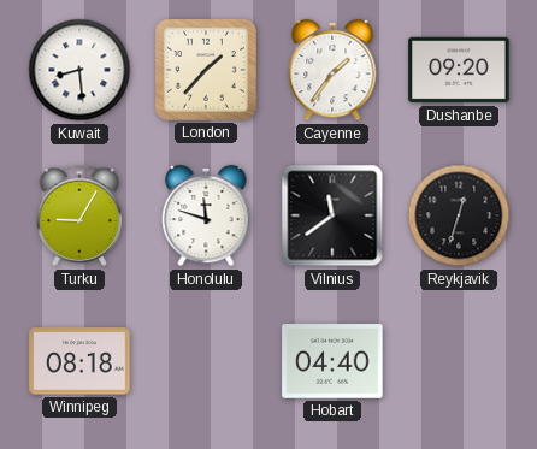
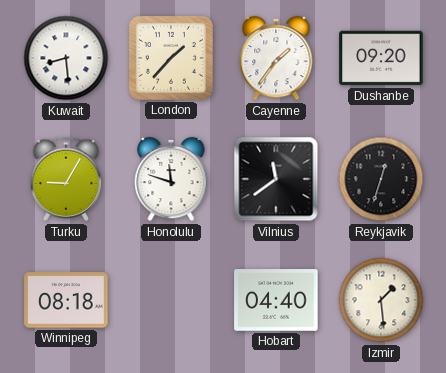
Izmir: none -> 1:29 (381, 300)
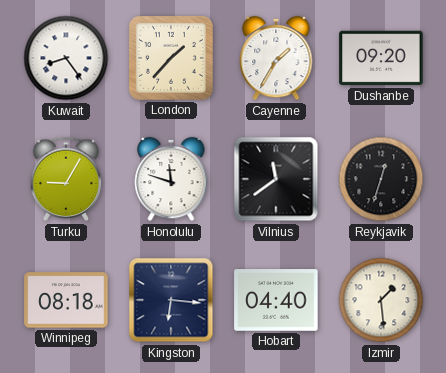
Kuwait: 8:29 -> 8:24 (66, 58)
Cayenne: 1:36 -> 1:35 (276, 58)
Kingston: none -> 6:16 (171, 300)
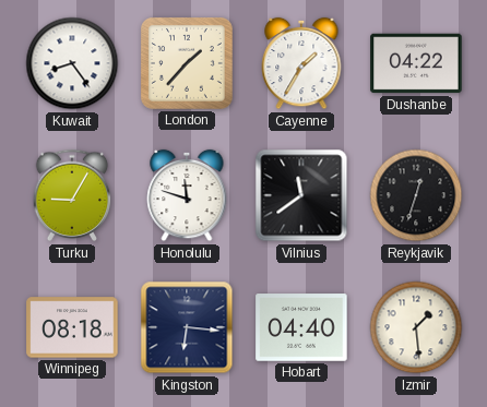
Dushanbe: 09:20 -> 04:22 (416, 63)
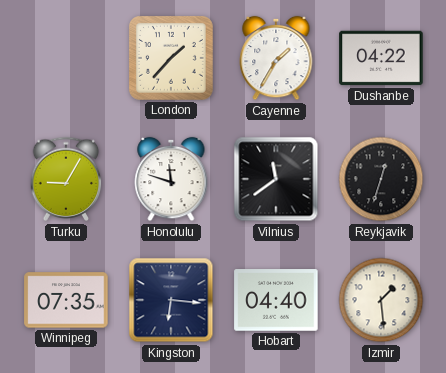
Kuwait: 8:24 -> none (72, 63)
Winnipeg: 08:18 -> 07:35 (66, 300)
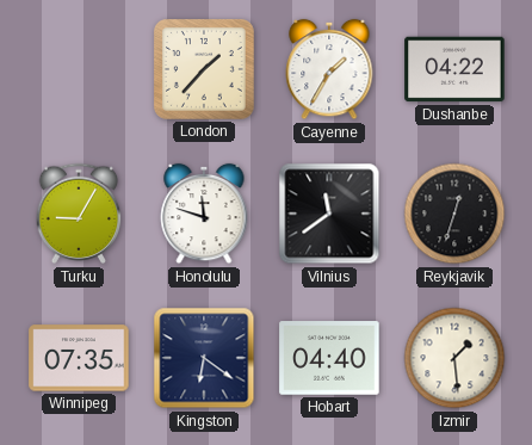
Kingston: 6:16 -> 6:21 (204, 358)
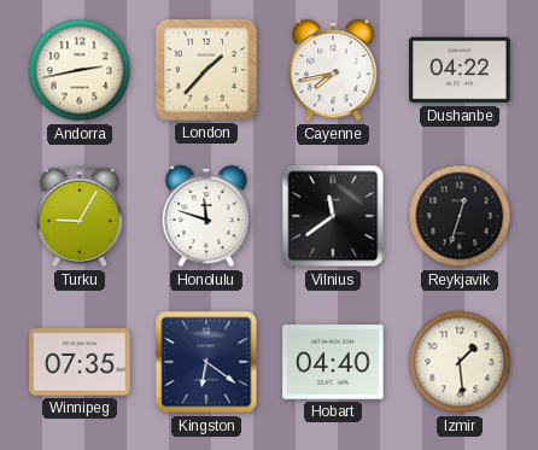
Andorra: none -> 2:43 (80, 70)
Cayenne: 1:35 -> 7:43 (333, 70)
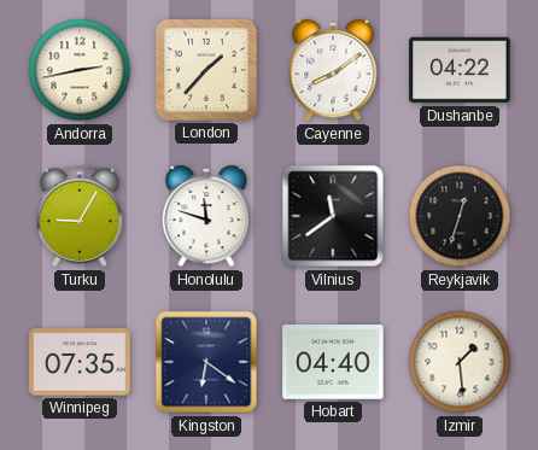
Cayenne: 7:43 -> 8:09 (333, 70)
